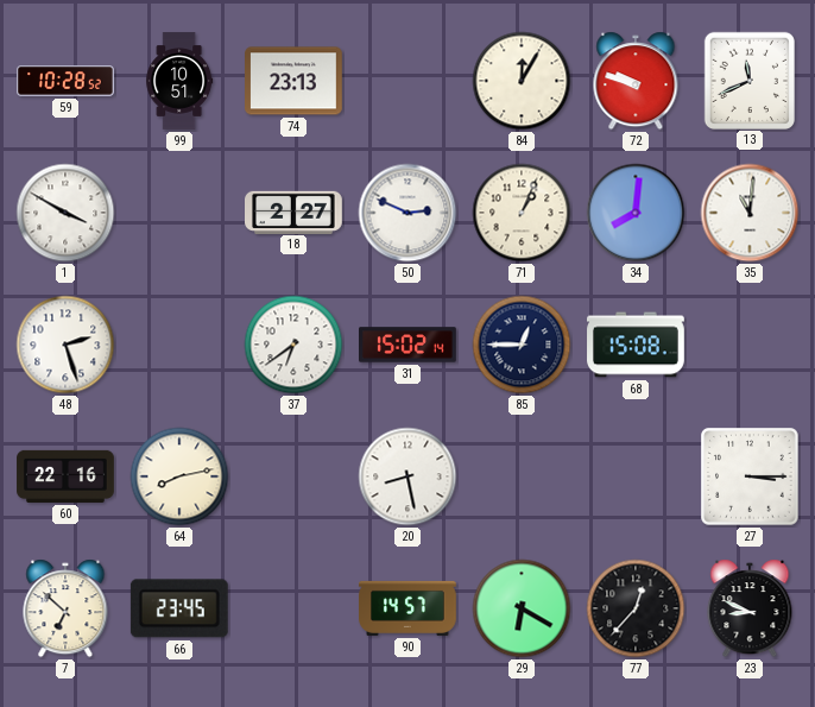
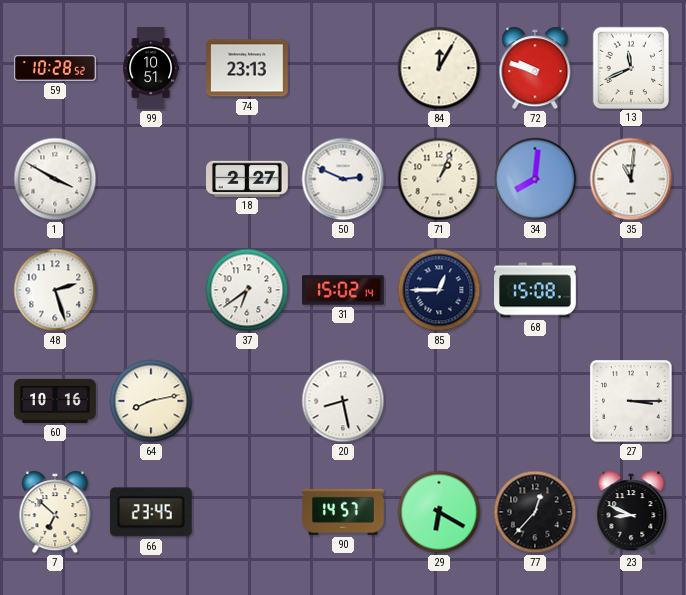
60: 22:16 -> 10:16 (55, 401)
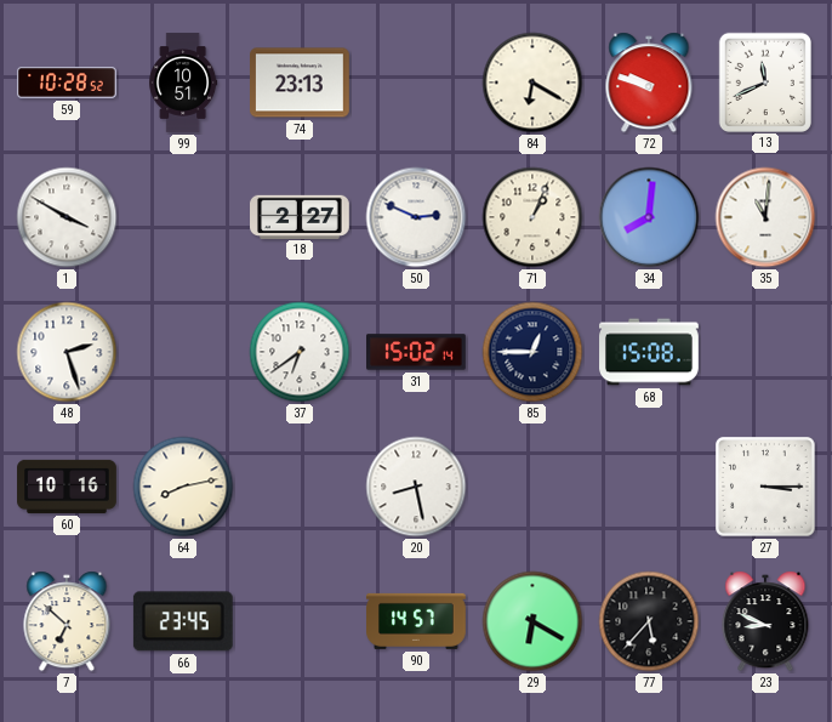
84: 12:05 -> 6:20 (532, 83)
77: 12:37 -> 5:37 (649, 621)
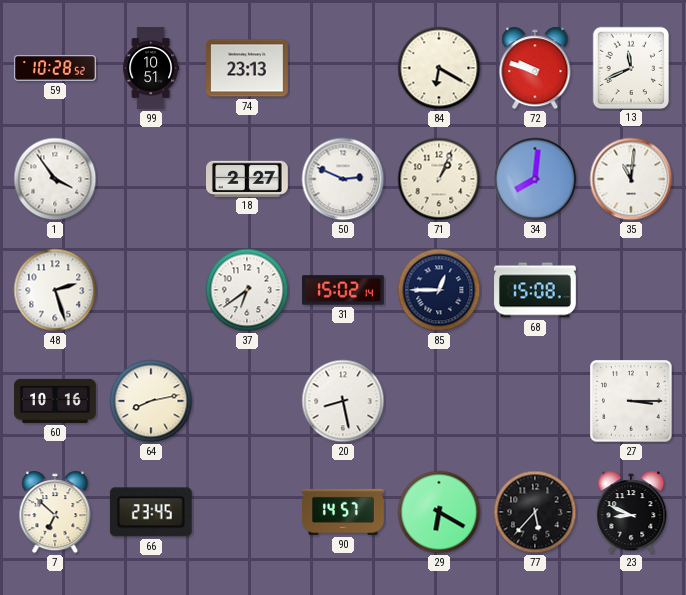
1: 3:50 -> 3:54 (55, 179)
